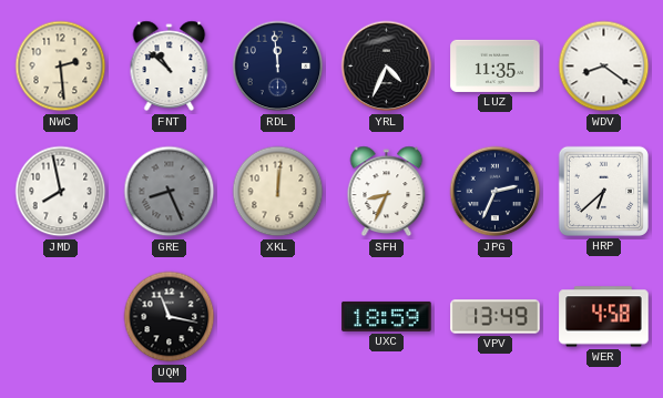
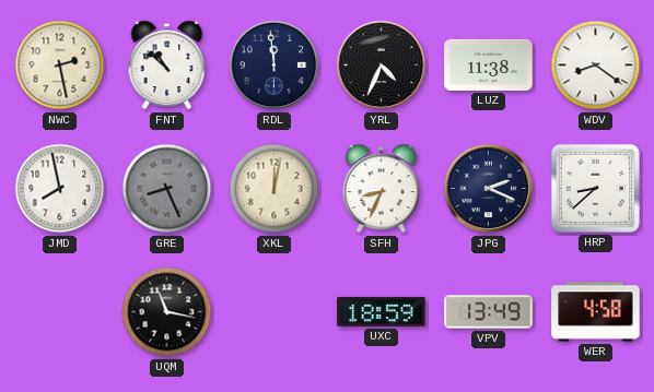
NWC: 2:29 -> 2:28 (60, 66)
LUZ: 11:35 -> 11:38 (489, 64)
XKL: 12:01 -> 12:02 (275, 189)
JPG: 2:34 -> 2:19 (489, 189)
HRP: 6:38 -> 8:38 (595, 188)
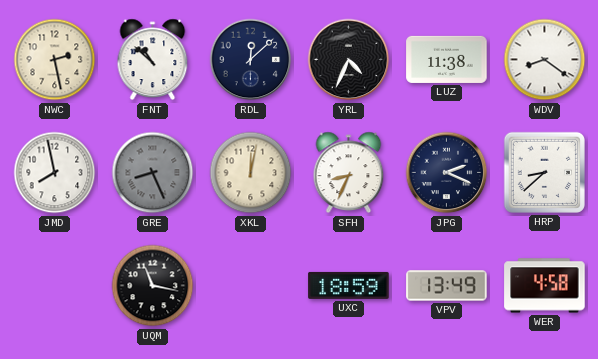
RDL: 11:59 -> 12:08 (251, 60)
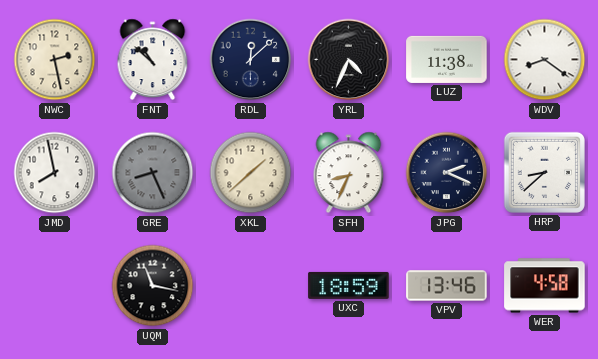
XKL: 12:02 -> 1:38 (251, 173)
VPV: 13:49 -> 13:46 (447, 286)
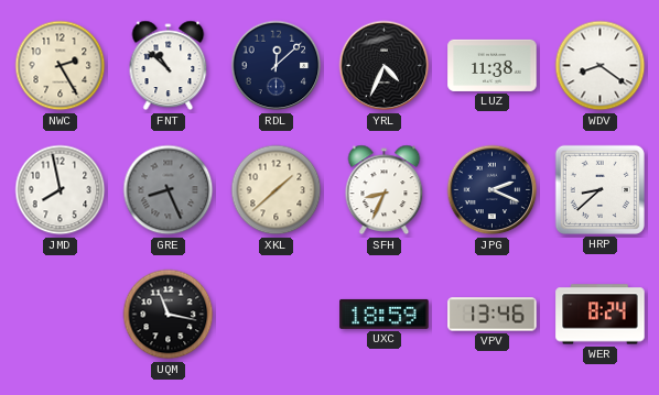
NWC: 2:28 -> 2:25 (61, 66)
WER: 4:58 -> 8:24 (601, 315)
